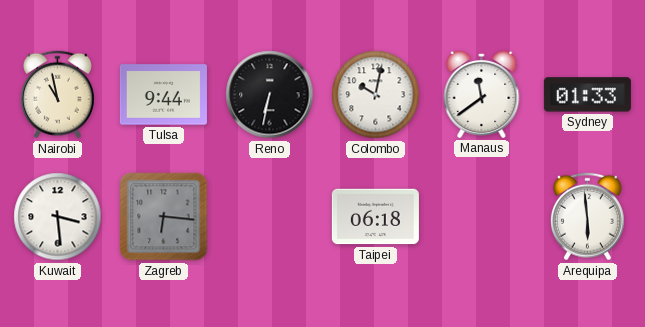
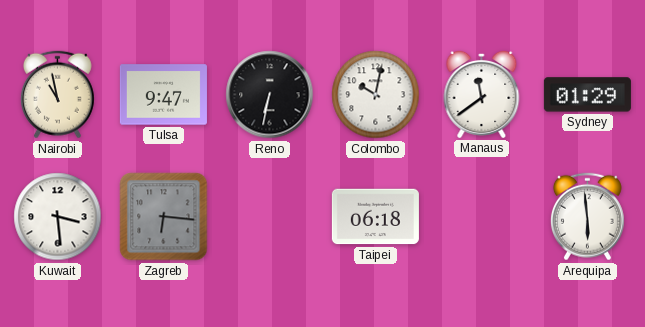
Tulsa: 9:44 -> 9:47 (163, 95)
Sydney: 01:33 -> 01:29 (587, 95)
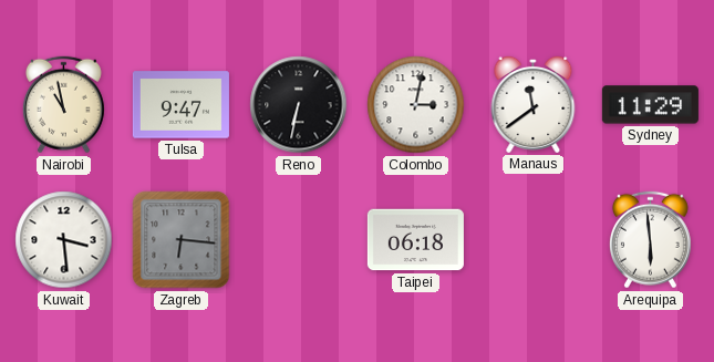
Colombo: 10:02 -> 3:02 (416, 105)
Sydney: 01:29 -> 11:29 (650, 105)
